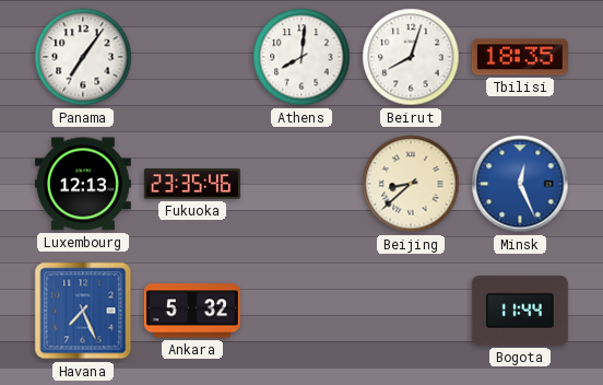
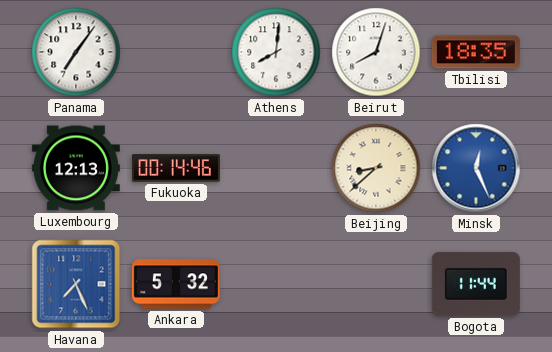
Fukuoka: 23:35 -> 00:14 (176, 168)
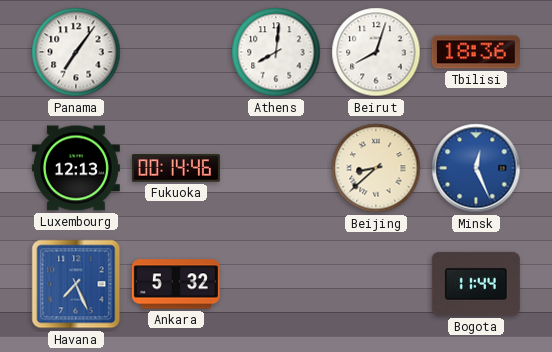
Tbilisi: 18:35 -> 18:36 (476, 52)
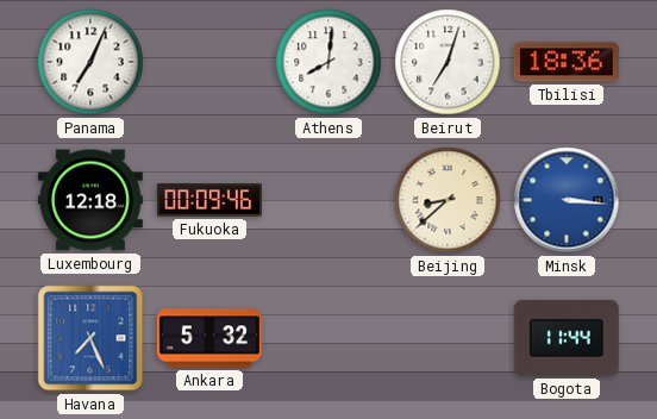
Panama: 7:06 -> 7:04 (90, 62)
Beirut: 8:03 -> 7:03 (448, 62)
Luxembourg: 12:13 -> 12:18 (90, 200)
Fukuoka: 00:14 -> 00:09 (209, 200)
Minsk: 12:26 -> 3:16 (567, 200)
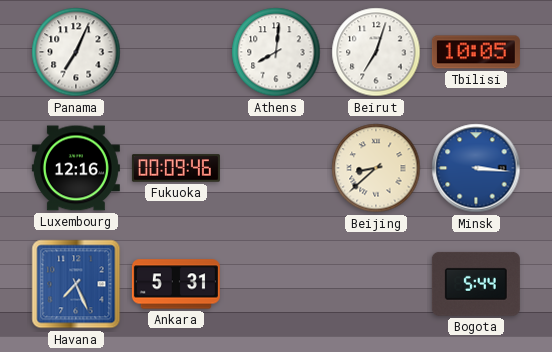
Tbilisi: 18:36 -> 10:05 (476, 52)
Luxembourg: 12:18 -> 12:16 (76, 168)
Ankara: 5:32 -> 5:31 (176, 284)
Bogota: 11:44 -> 5:44 (476, 284)
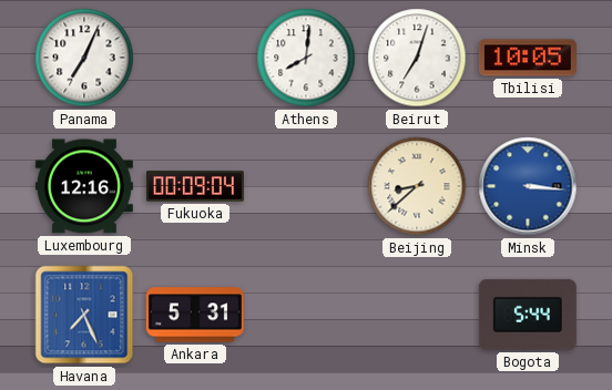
Fukuoka: 00:09:46 -> 00:09:04 (195, 186)
